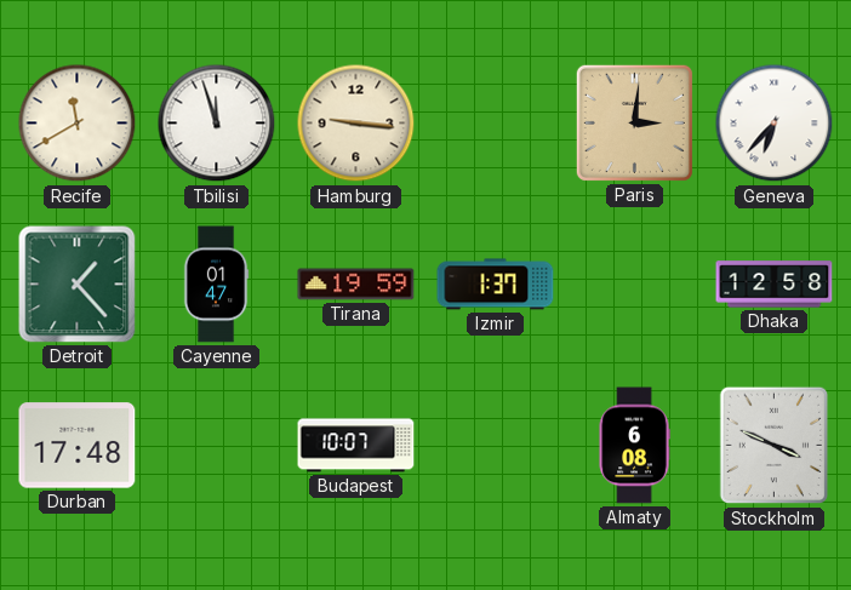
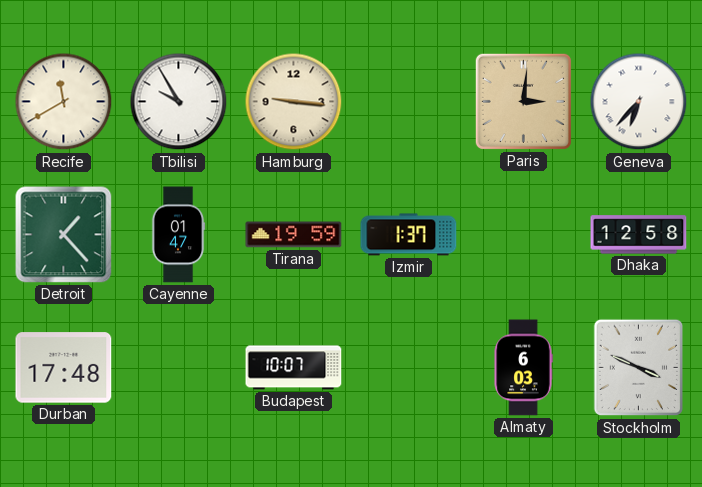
Tbilisi: 11:57 -> 9:55 (179, 102)
Almaty: 6:08 -> 6:03 (523, 368)
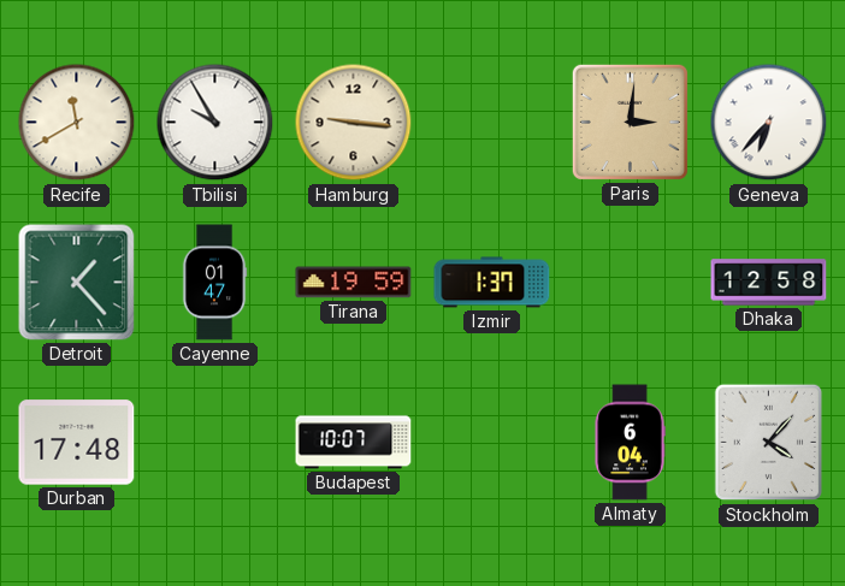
Almaty: 6:03 -> 6:04 (630, 443)
Stockholm: 3:49 -> 4:07 (768, 443)
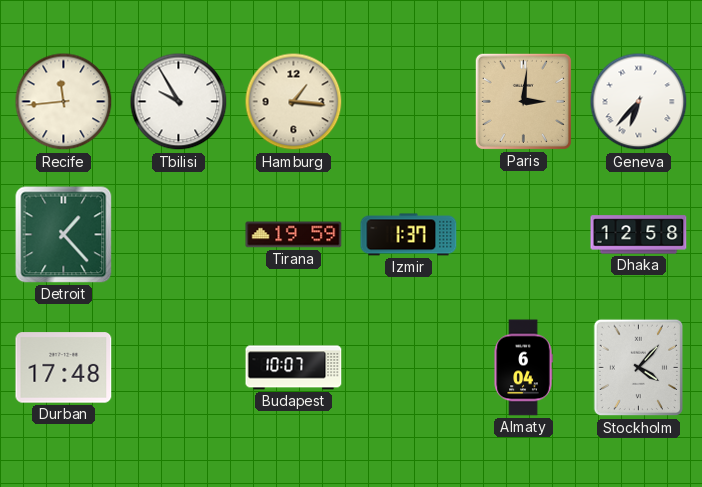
Recife: 11:40 -> 11:44 (64, 102)
Hamburg: 9:16 -> 1:16 (294, 102)
Cayenne: 01:47 -> none (214, 283)
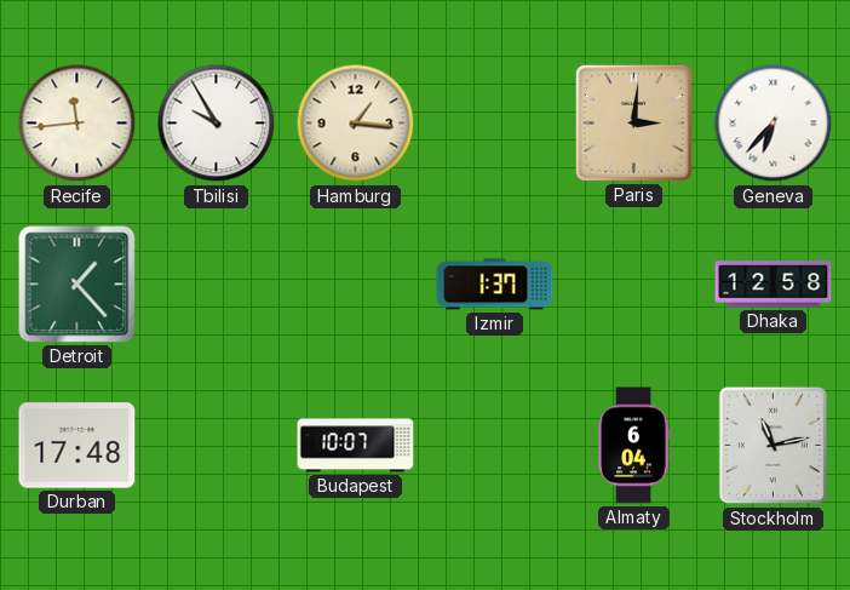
Tirana: 19:59 -> none (294, 235)
Stockholm: 4:07 -> 11:13 (773, 446)
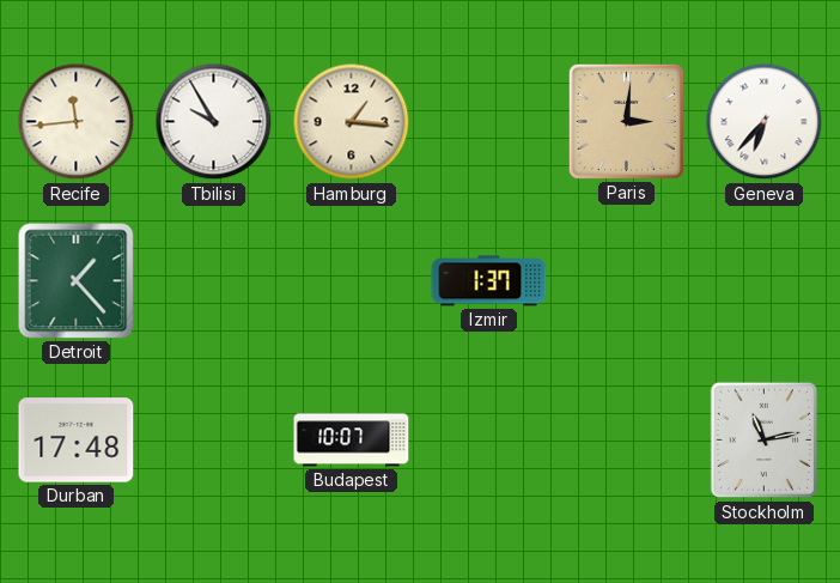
Dhaka: 12:58 -> none (774, 285)
Almaty: 6:04 -> none (633, 446)
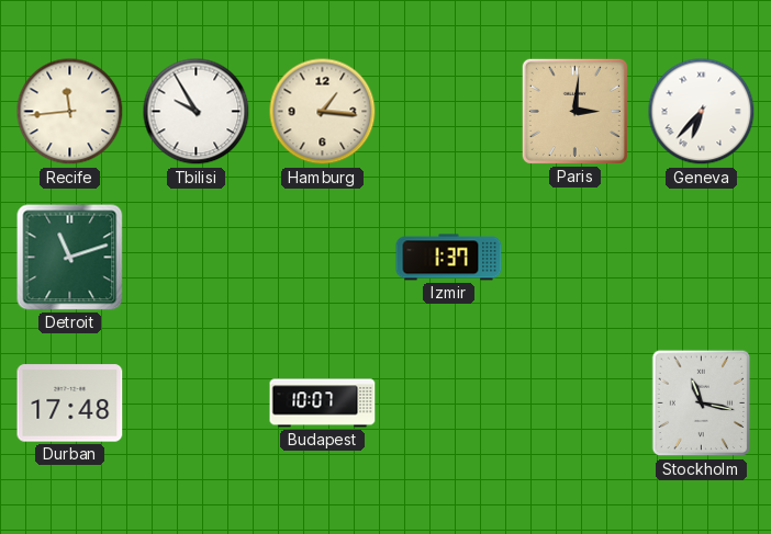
Detroit: 1:23 -> 11:12 (70, 258)
Stockholm: 11:13 -> 11:17 (701, 404)
